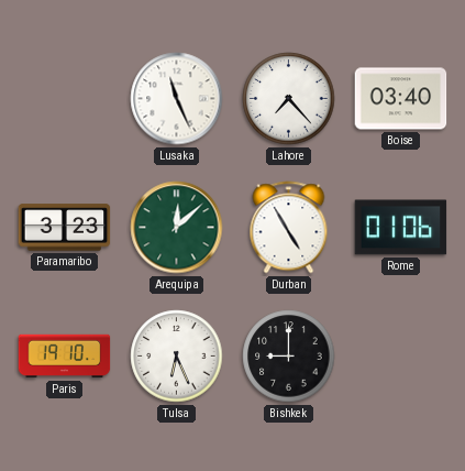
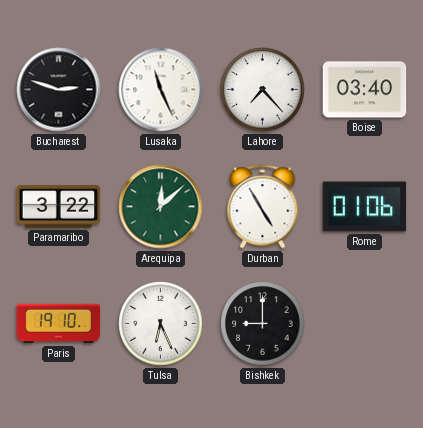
Bucharest: none -> 2:48 (59, 90)
Paramaribo: 3:23 -> 3:22 (59, 207)
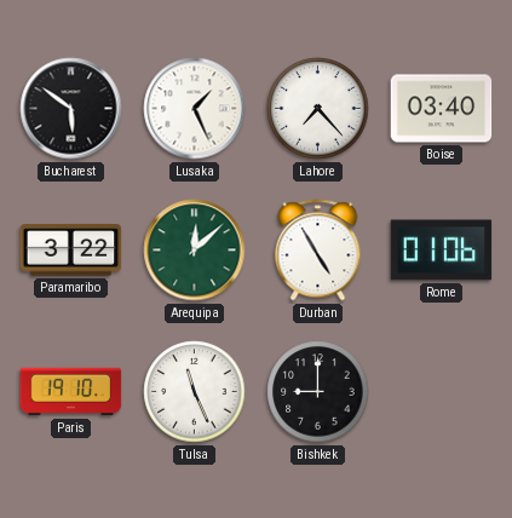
Bucharest: 2:48 -> 5:51 (71, 109)
Lusaka: 11:26 -> 1:26 (195, 109)
Tulsa: 6:26 -> 11:26 (195, 392)
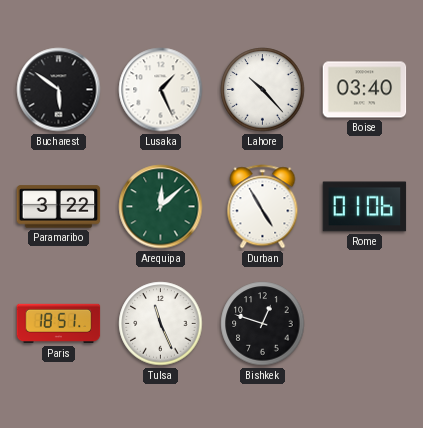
Lahore: 7:23 -> 10:23 (263, 90)
Paris: 19:10 -> 18:51 (59, 324)
Bishkek: 9:00 -> 12:48 (263, 324)
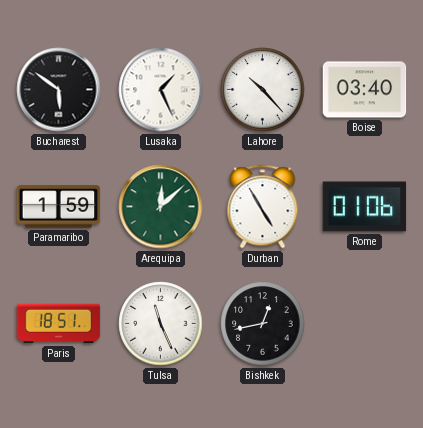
Paramaribo: 3:22 -> 1:59 (59, 207)
Bishkek: 12:48 -> 12:43 (263, 324)
